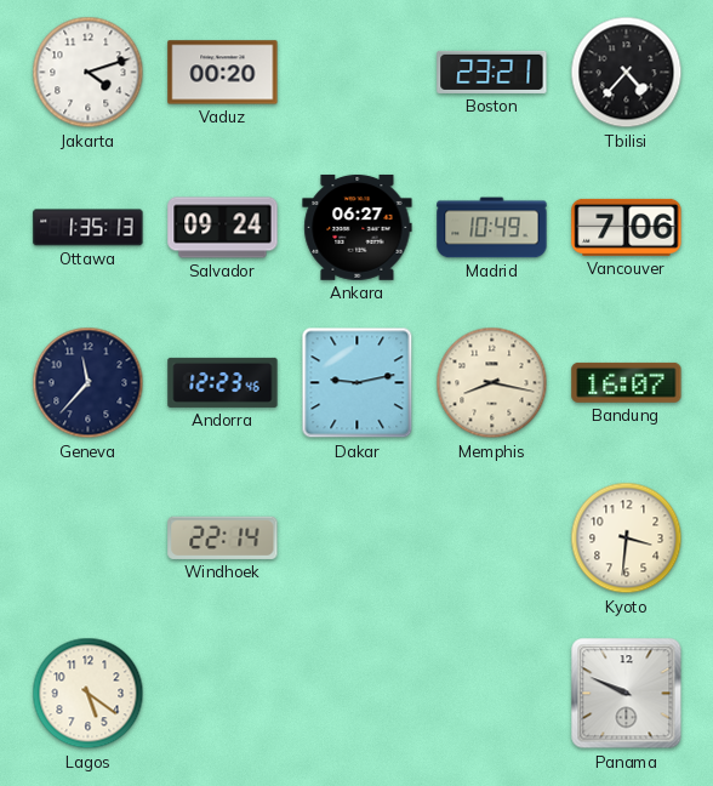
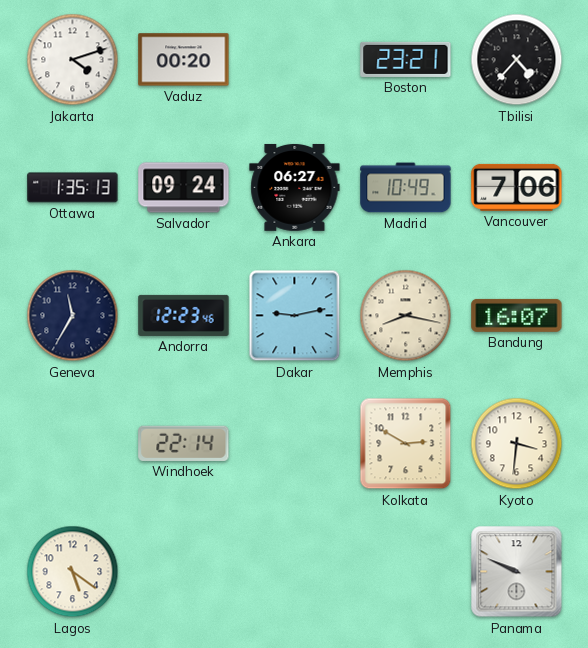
Geneva: 11:37 -> 11:35 (73, 316)
Kolkata: none -> 2:50 (406, 444)
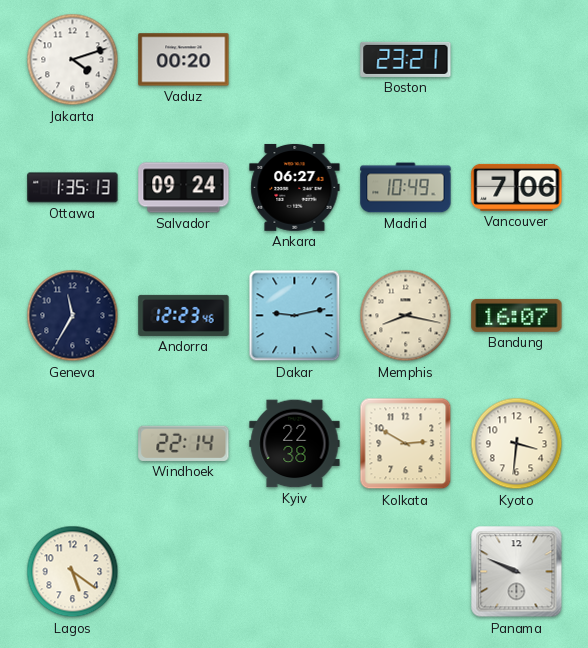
Tbilisi: 4:37 -> none (517, 60)
Kyiv: none -> 22:38 (295, 444)
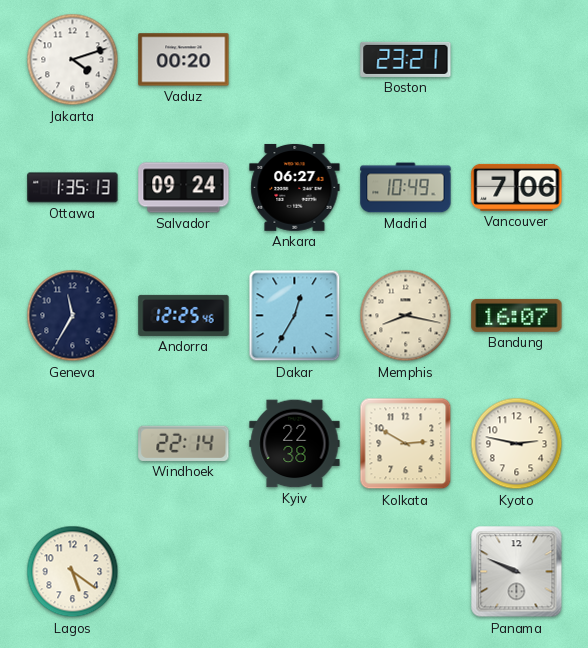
Andorra: 12:23 -> 12:25 (184, 315)
Dakar: 9:13 -> 12:35 (295, 316)
Kyoto: 3:31 -> 2:47 (517, 444)
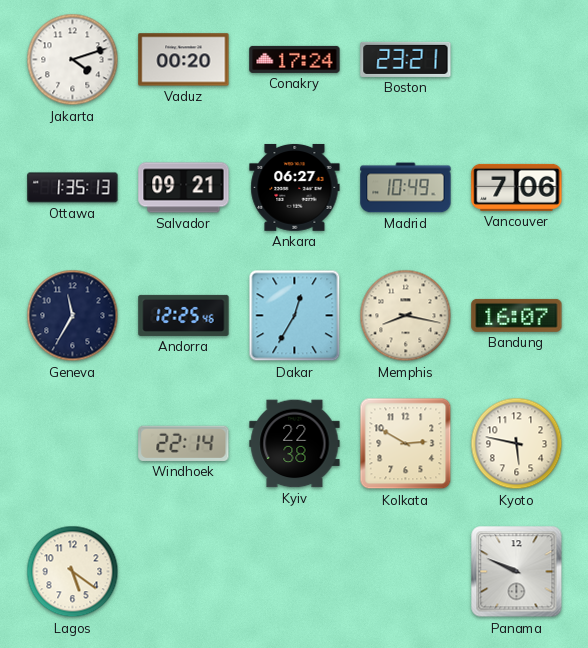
Conakry: none -> 17:24 (295, 59)
Salvador: 09:24 -> 09:21 (184, 188)
Kyoto: 2:47 -> 5:47 (517, 444)
